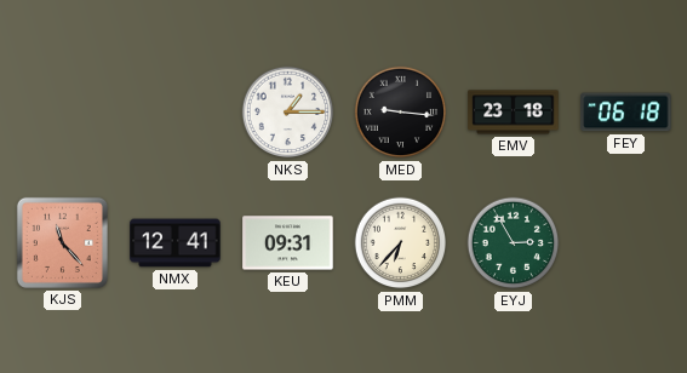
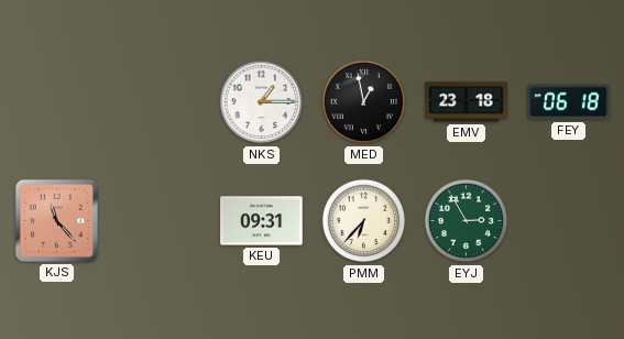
MED: 9:16 -> 12:58 (364, 102)
NMX: 12:41 -> none (176, 243)
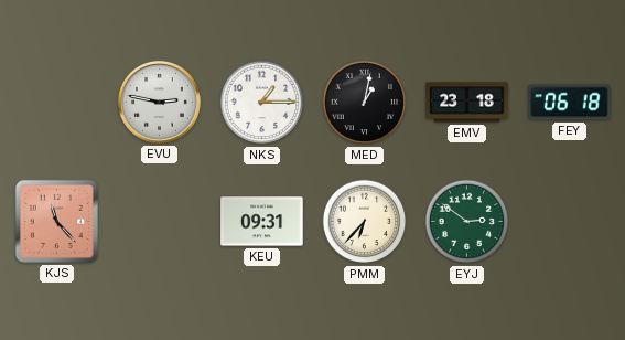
EVU: none -> 2:47 (159, 102)
MED: 12:58 -> 1:02 (365, 103)
EYJ: 2:55 -> 2:51 (467, 222)
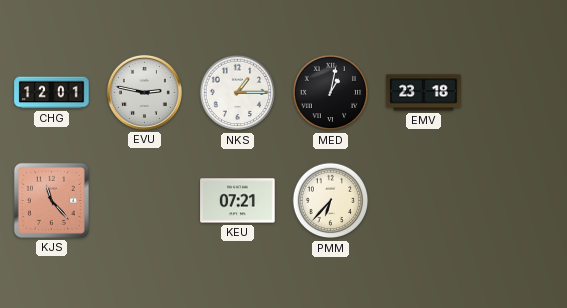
CHG: none -> 12:01 (52, 93)
FEY: 06:18 -> none (570, 103)
KEU: 09:31 -> 07:21 (238, 201)
EYJ: 2:51 -> none (467, 222)
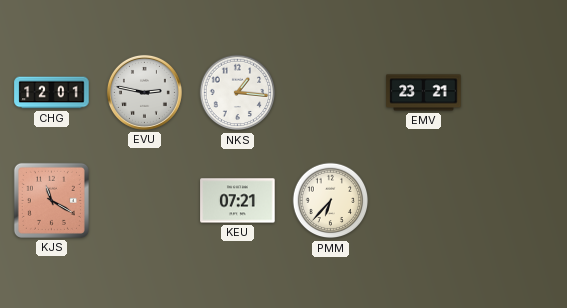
NKS: 1:15 -> 1:16 (238, 93)
MED: 1:02 -> none (331, 93)
EMV: 23:18 -> 23:21 (424, 93)
KJS: 11:23 -> 11:20 (51, 200)
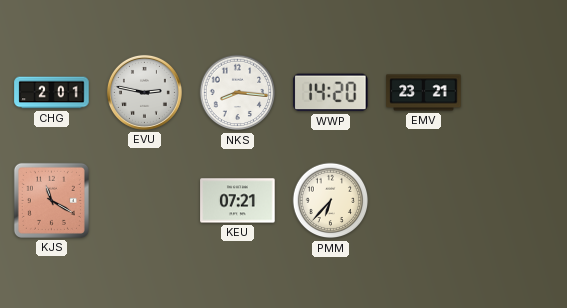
CHG: 12:01 -> 2:01 (52, 93)
NKS: 1:16 -> 8:16 (238, 93)
WWP: none -> 14:20 (331, 93)
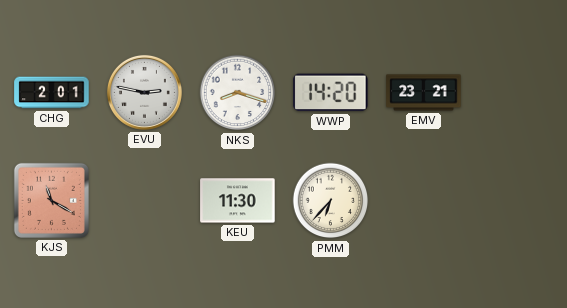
NKS: 8:16 -> 8:18 (238, 93)
KEU: 07:21 -> 11:30 (238, 201)
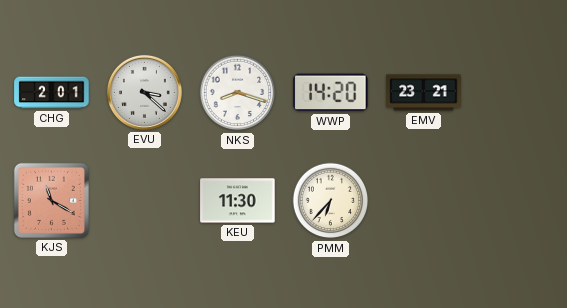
EVU: 2:47 -> 3:22 (144, 92)
